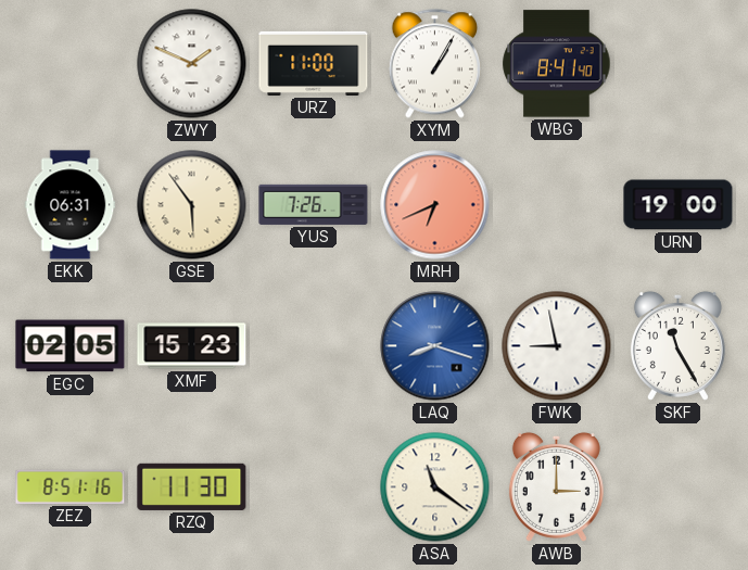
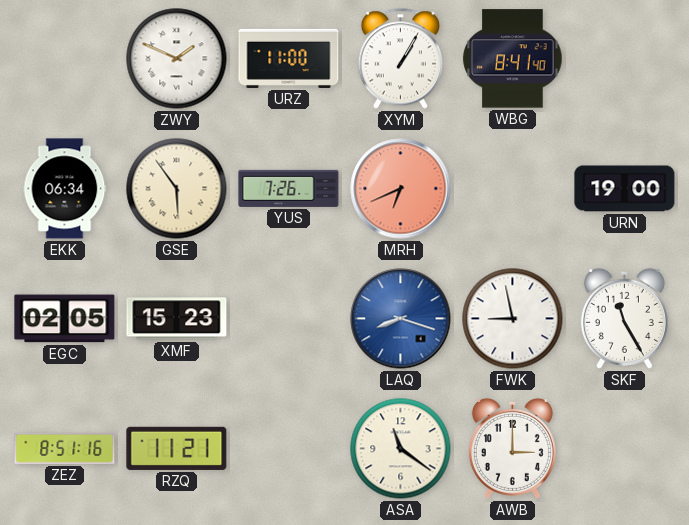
EKK: 06:31 -> 06:34 (65, 189)
RZQ: 11:30 -> 11:21 (177, 448)
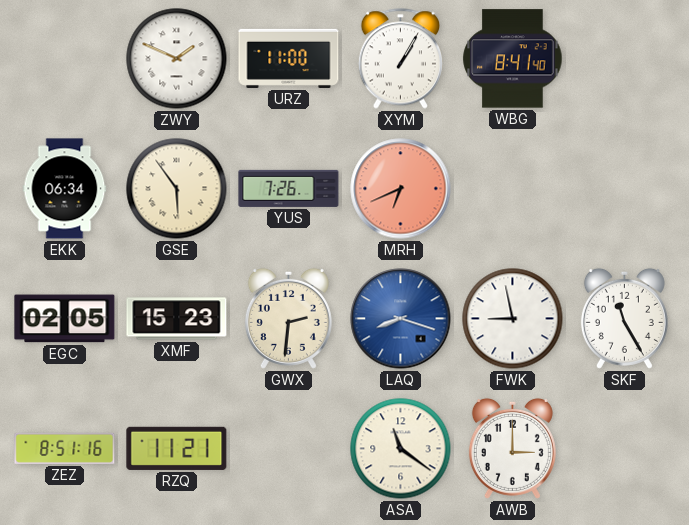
URN: 19:00 -> none (625, 189)
GWX: none -> 2:31 (288, 318)
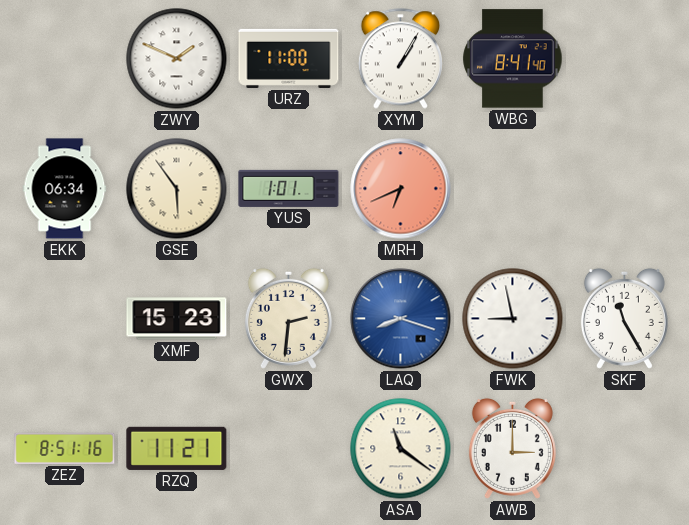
YUS: 7:26 -> 1:01 (289, 188)
EGC: 02:05 -> none (65, 319)
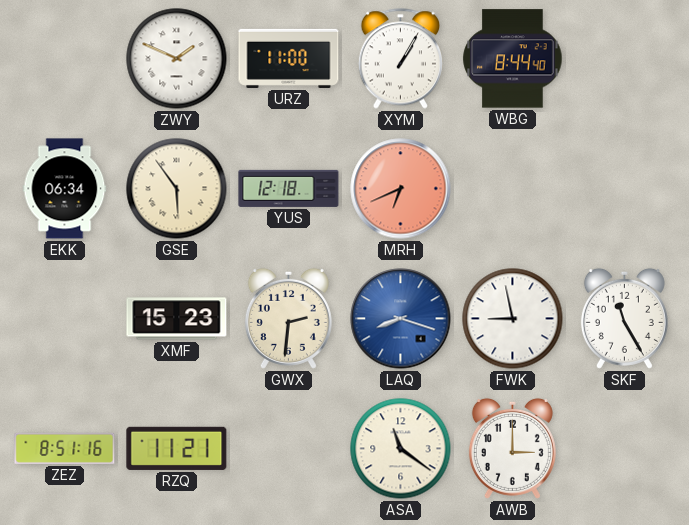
WBG: 8:41 -> 8:44 (513, 59)
YUS: 1:01 -> 12:18 (289, 188)
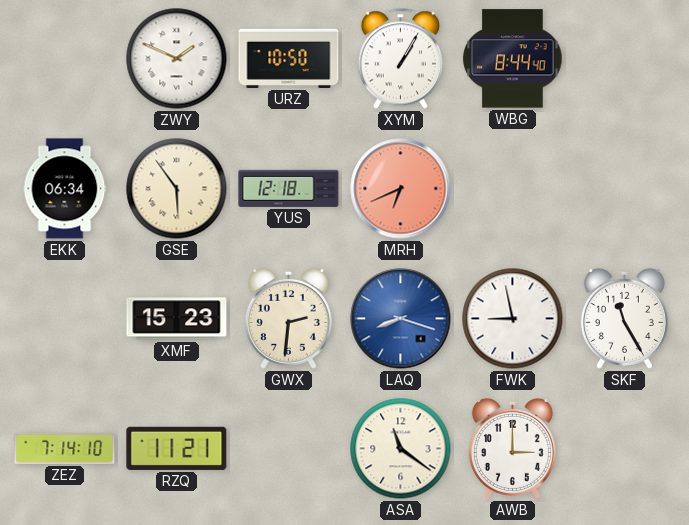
URZ: 11:00 -> 10:50 (289, 58)
ZEZ: 8:51 -> 7:14 (65, 448)
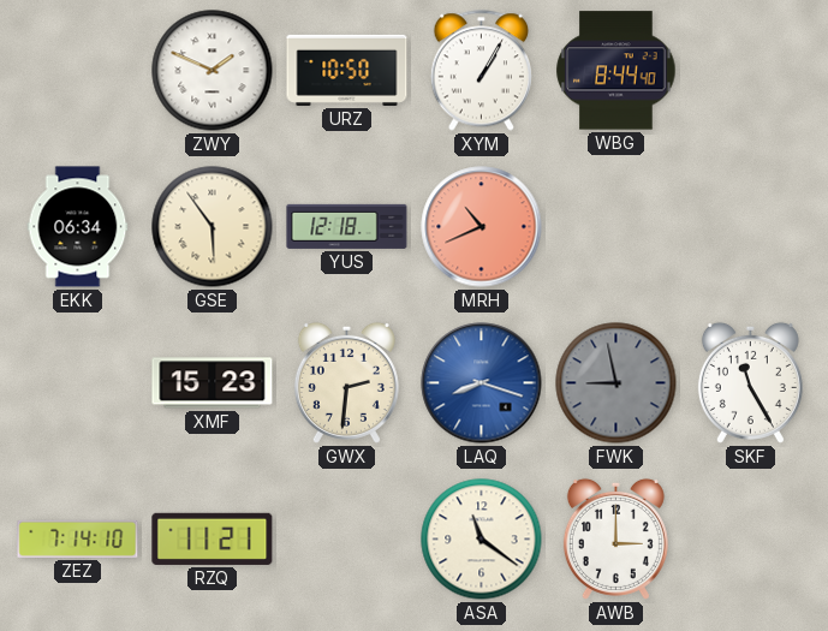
MRH: 6:41 -> 10:41 (482, 227)
FWK dial: white -> grey (616, 383)
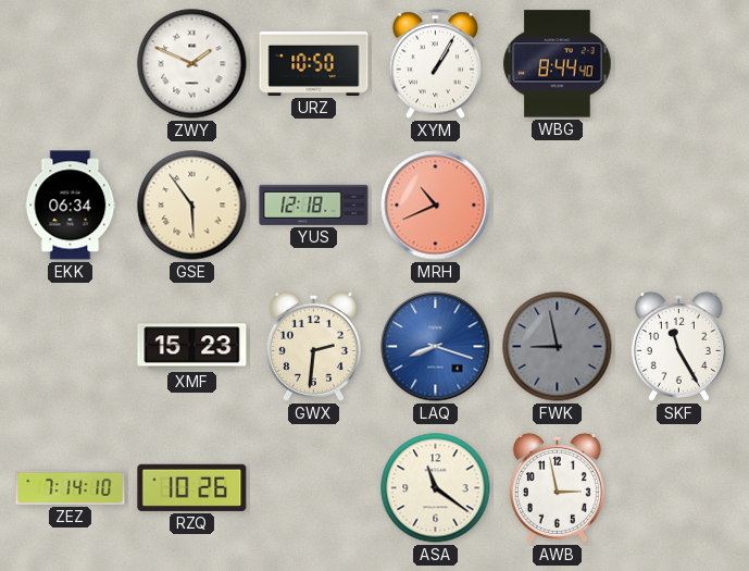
RZQ: 11:21 -> 10:26 (192, 487)
AWB: 3:00 -> 2:58 (557, 487)
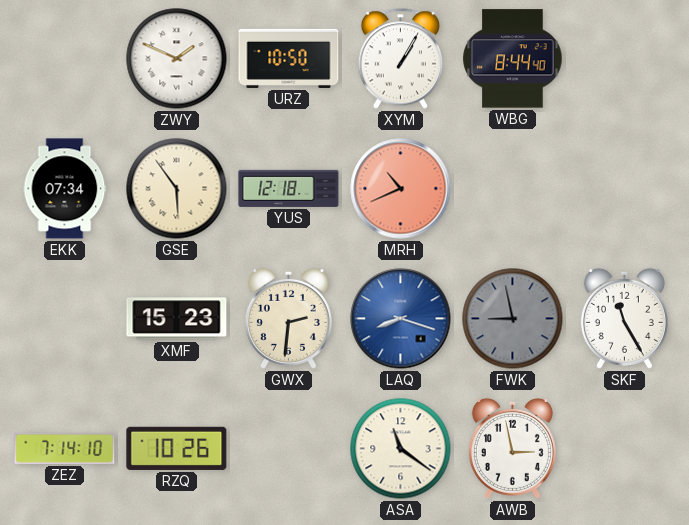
EKK: 06:34 -> 07:34 (65, 189)
